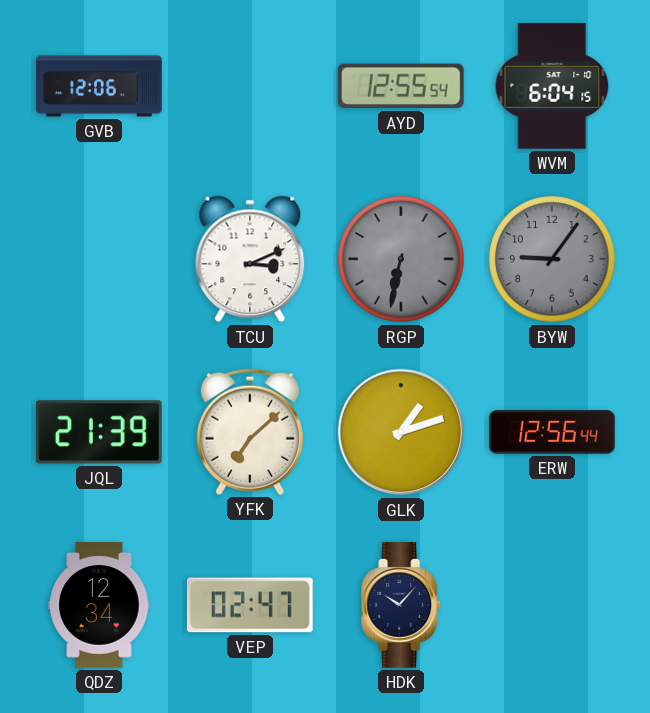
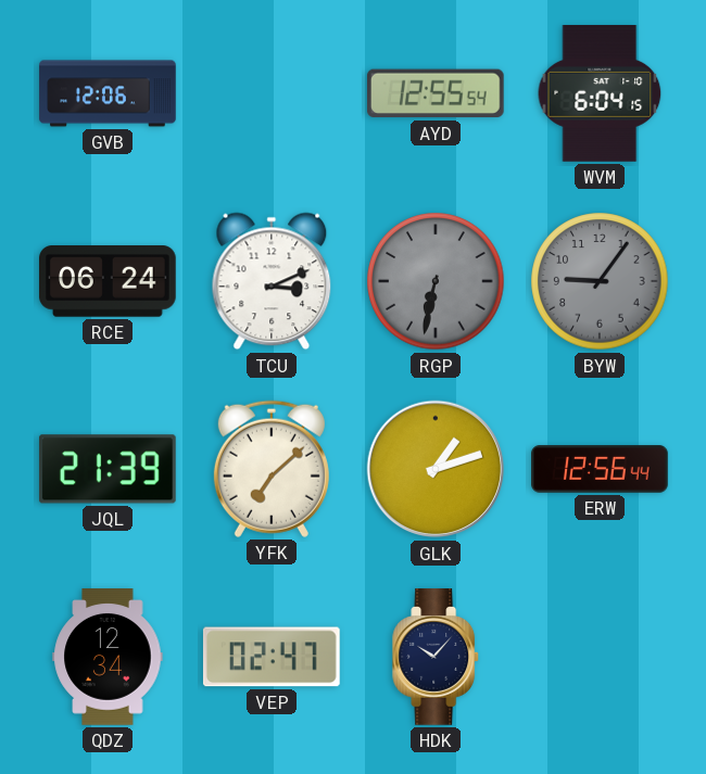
RCE: none -> 06:24 (109, 281)
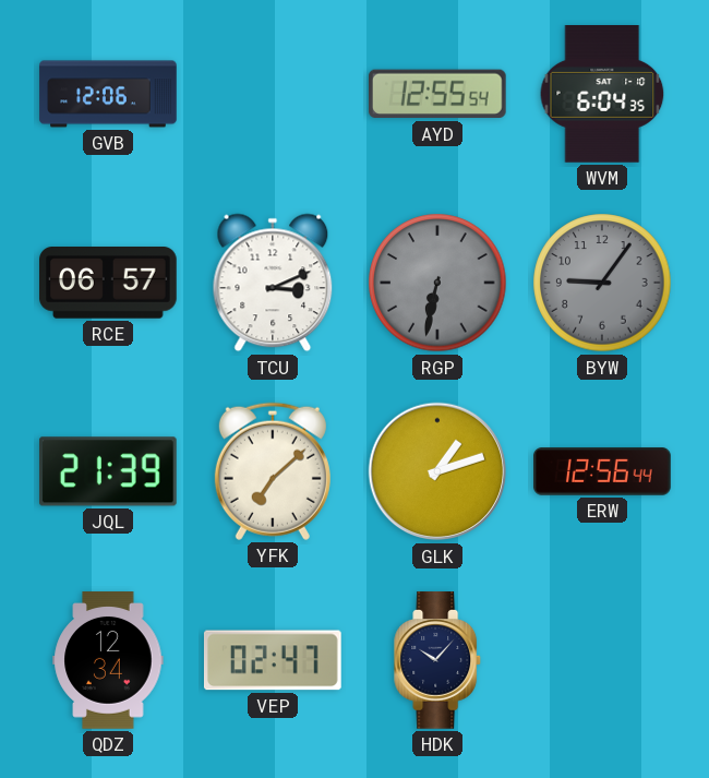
WVM: 6:04:15 -> 6:04:35 (602, 95)
RCE: 06:24 -> 06:57 (109, 283)
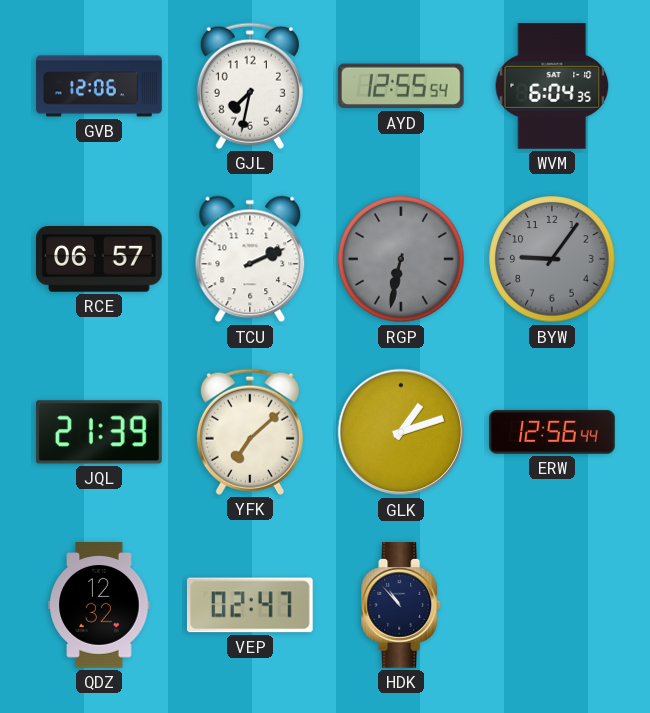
GJL: none -> 7:32 (250, 86)
TCU: 3:11 -> 2:11 (250, 259)
QDZ: 12:34 -> 12:32 (99, 605)
HDK: 10:07 -> 10:53 (402, 605)
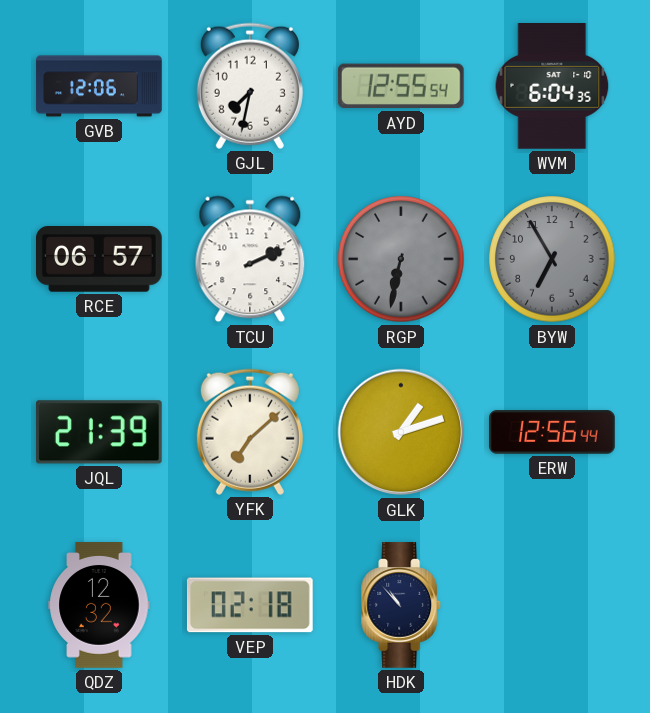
BYW: 9:06 -> 6:55 (552, 259)
VEP: 02:47 -> 02:18 (250, 605)
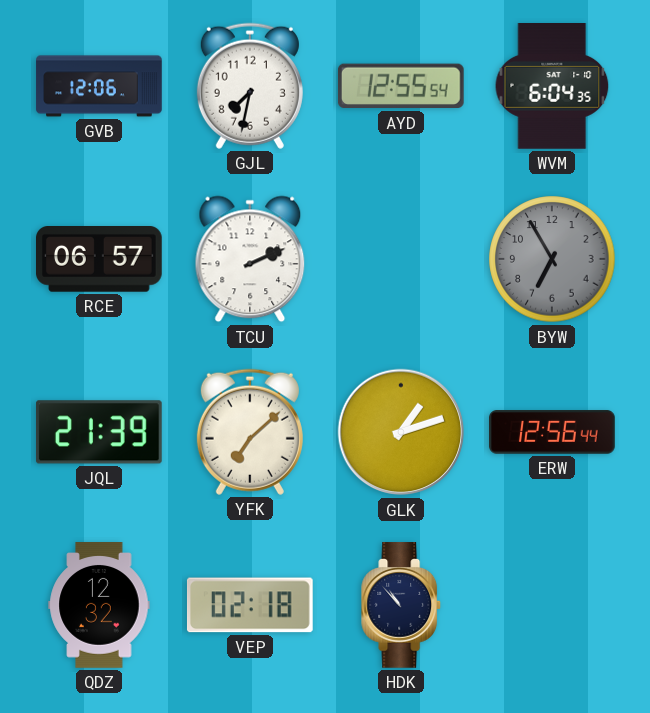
RGP: 6:32 -> none (401, 259)
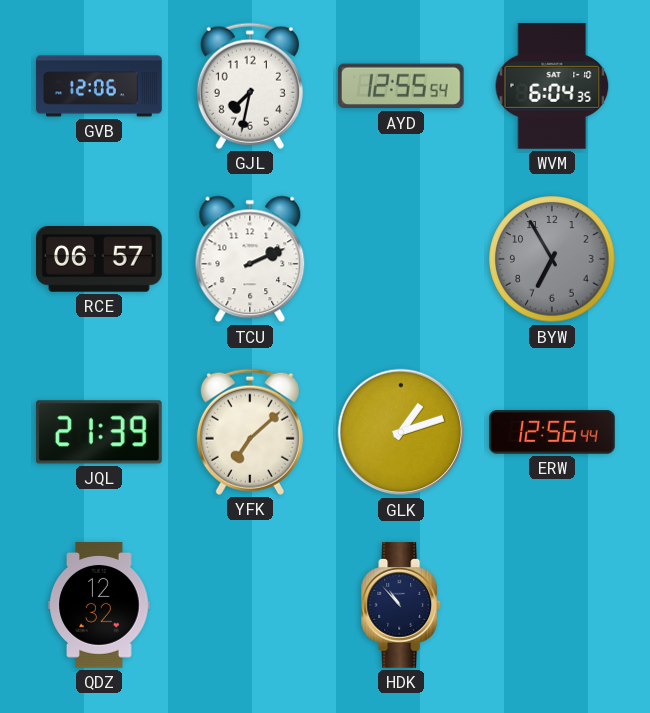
VEP: 02:18 -> none (250, 605)
